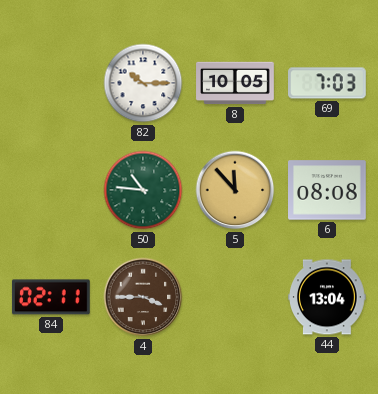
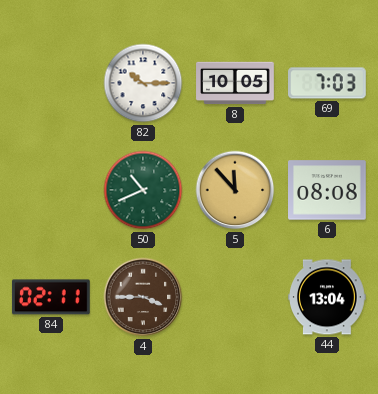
50: 10:46 -> 10:41 (143, 190)
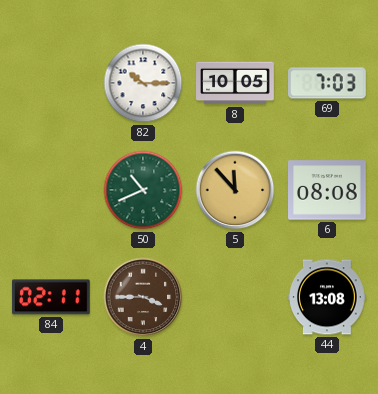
44: 13:04 -> 13:08 (328, 297)
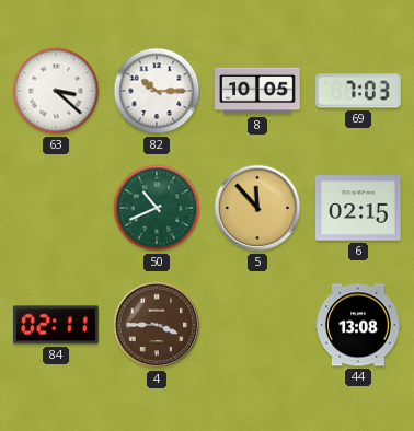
63: none -> 3:22 (56, 91)
6: 08:08 -> 02:15 (359, 208)
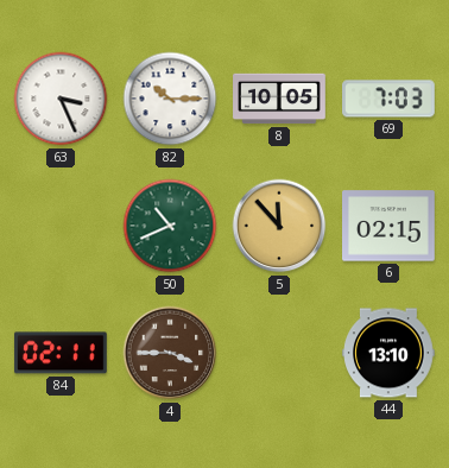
63: 3:22 -> 3:26 (61, 99)
44: 13:08 -> 13:10 (390, 353)
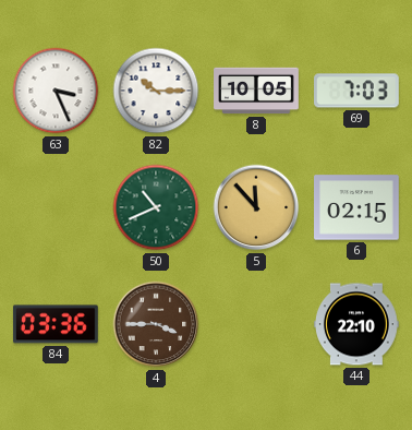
84: 02:11 -> 03:36 (56, 324)
44: 13:10 -> 22:10 (358, 324)
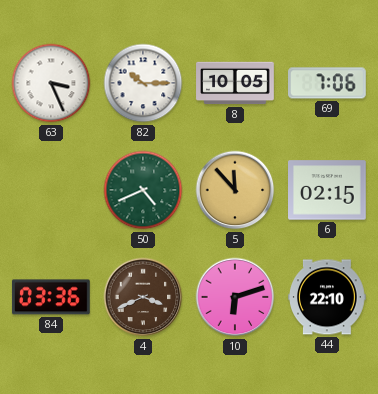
69: 7:03 -> 7:06 (328, 83)
50: 10:41 -> 4:41 (143, 190)
4: 3:45 -> 3:41 (143, 297)
10: none -> 6:12 (235, 297)
